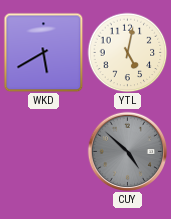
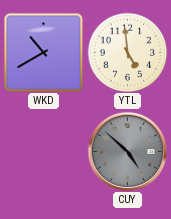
WKD: 5:40 -> 10:40 (43, 52)
YTL: 5:02 -> 4:59 (127, 52)
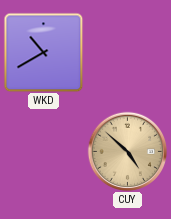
YTL: 4:59 -> none (127, 52)
CUY dial: grey -> champagne (127, 151)
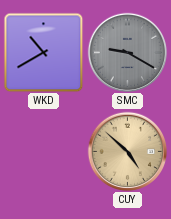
SMC: none -> 9:20 (127, 52)
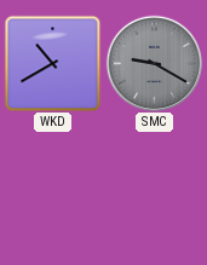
CUY: 4:52 -> none (127, 151)
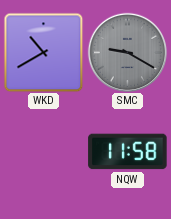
NQW: none -> 11:58 (128, 152)
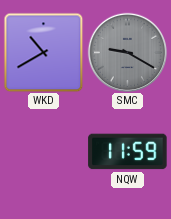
NQW: 11:58 -> 11:59 (128, 152)
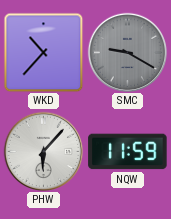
WKD: 10:40 -> 10:37 (43, 52)
PHW: none -> 6:07 (43, 151)
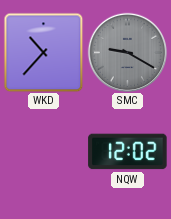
PHW: 6:07 -> none (43, 151)
NQW: 11:59 -> 12:02 (128, 152)
